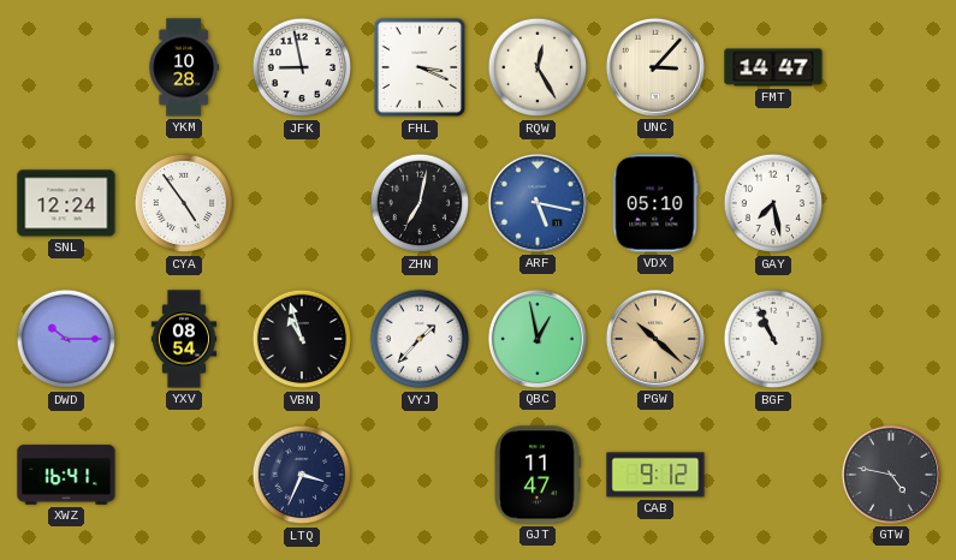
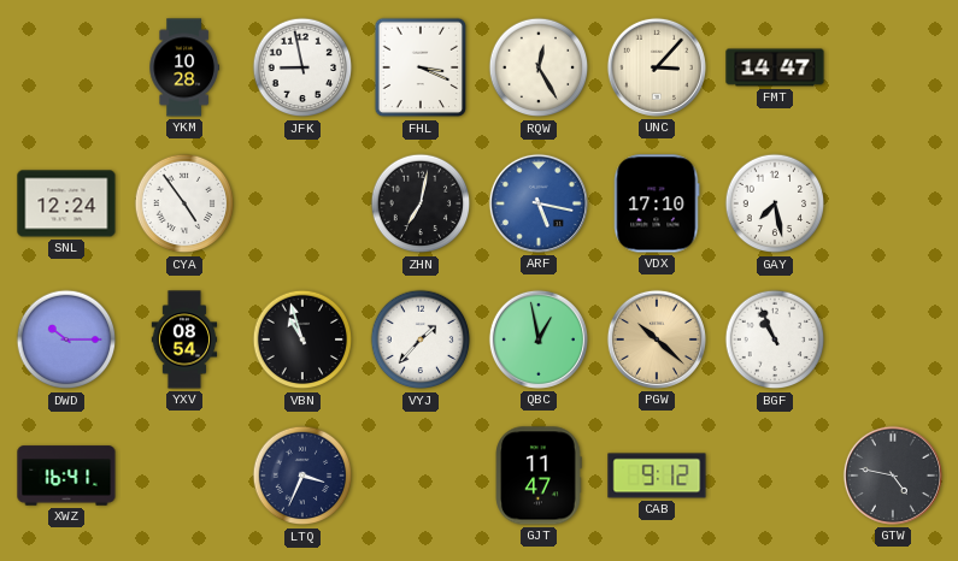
VDX: 05:10 -> 17:10 (657, 203)
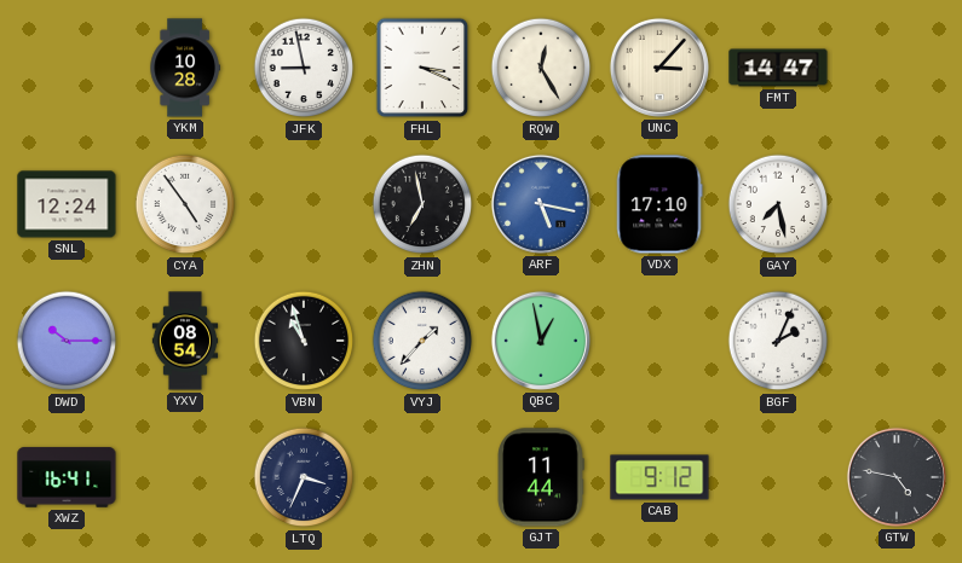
ZHN: 7:02 -> 6:58 (422, 204)
PGW: 10:22 -> none (657, 339)
BGF: 10:56 -> 2:04 (778, 341)
GJT: 11:47 -> 11:44 (541, 477)
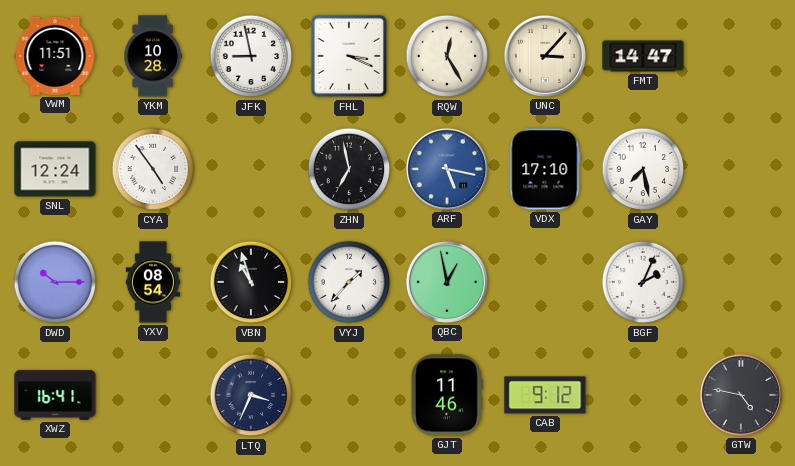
VWM: none -> 11:51 (55, 56)
GJT: 11:44 -> 11:46 (447, 395)
